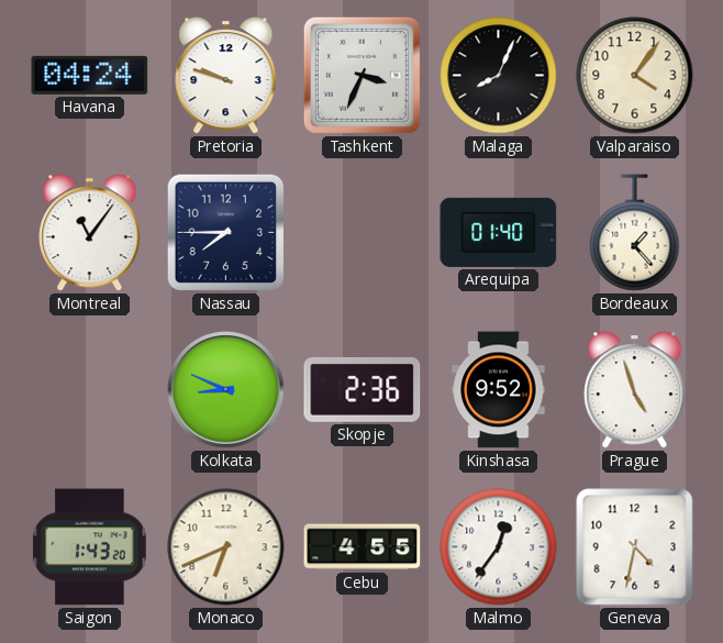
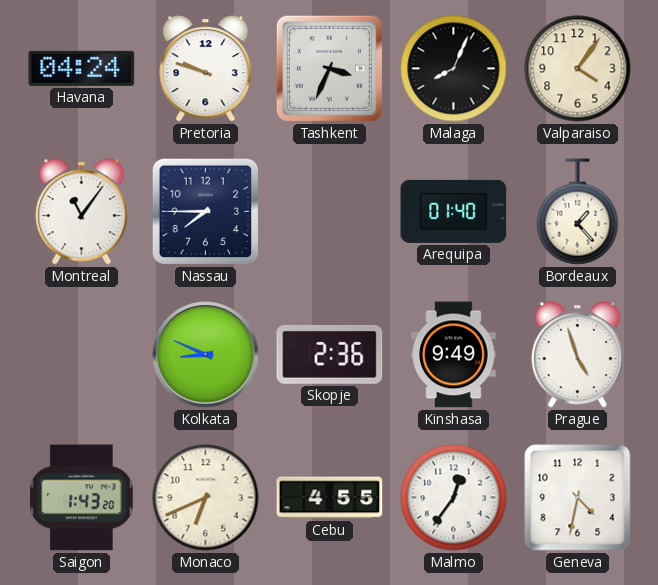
Kinshasa: 9:52 -> 9:49 (454, 355)
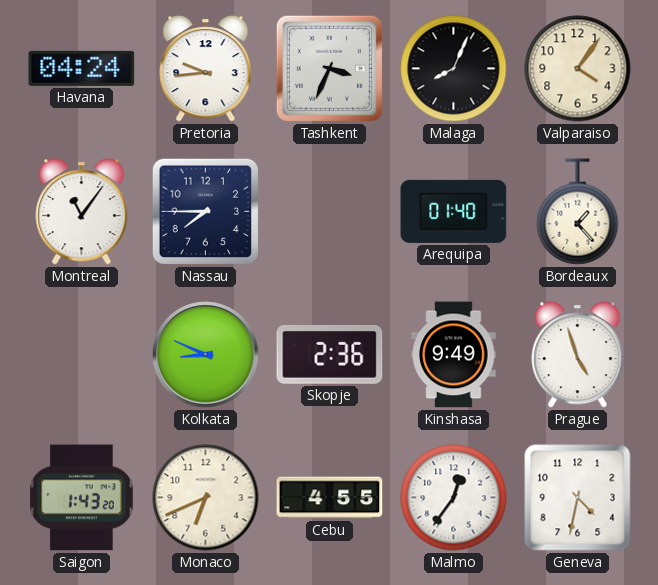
Pretoria: 9:48 -> 9:44 (206, 69)
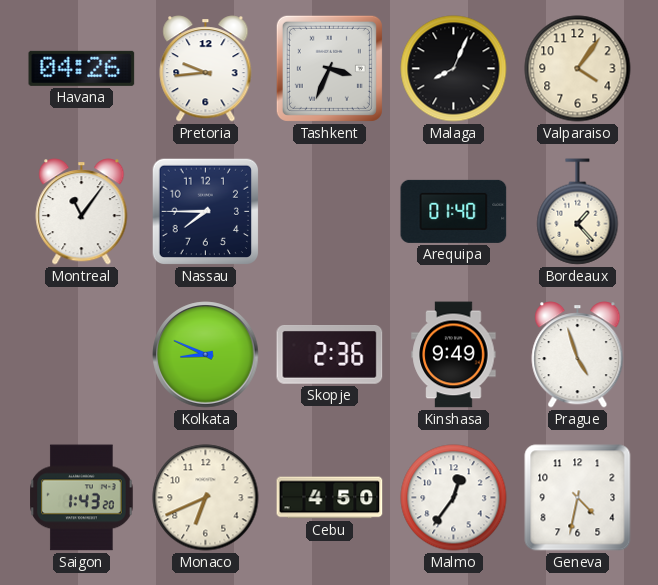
Havana: 04:24 -> 04:26 (82, 68)
Cebu: 4:55 -> 4:50 (330, 498)
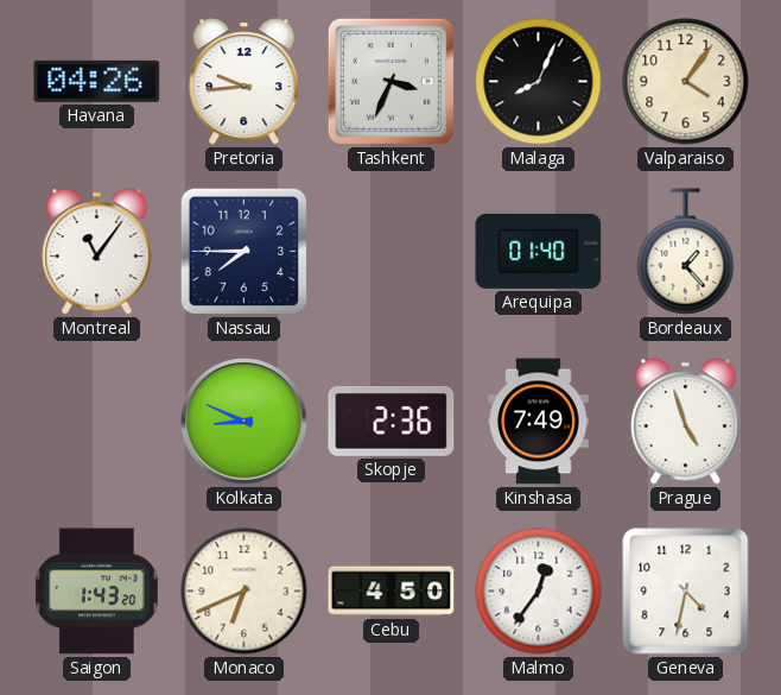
Kinshasa: 9:49 -> 7:49 (539, 422)
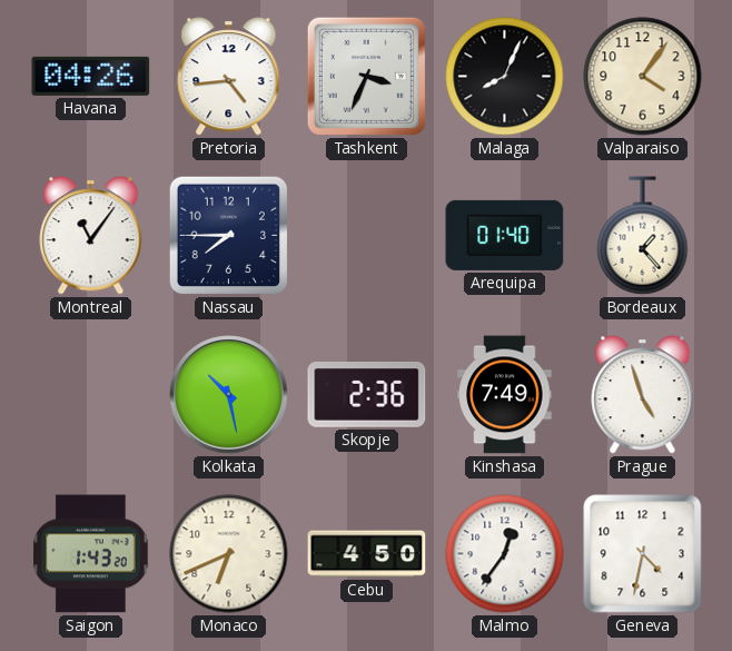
Pretoria: 9:44 -> 4:44 (229, 77)
Kolkata: 8:49 -> 10:28 (229, 395)
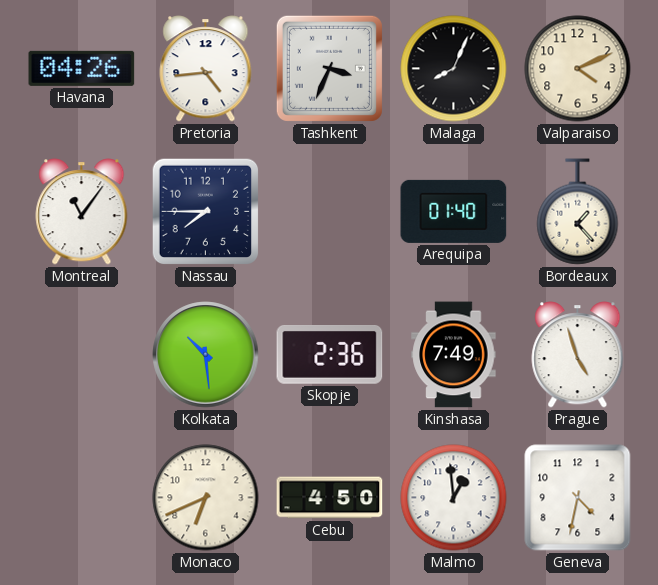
Valparaiso: 4:06 -> 4:11 (578, 69)
Kolkata: 10:28 -> 10:29 (206, 355)
Saigon: 1:43 -> none (91, 554)
Malmo: 12:36 -> 12:59 (454, 498)
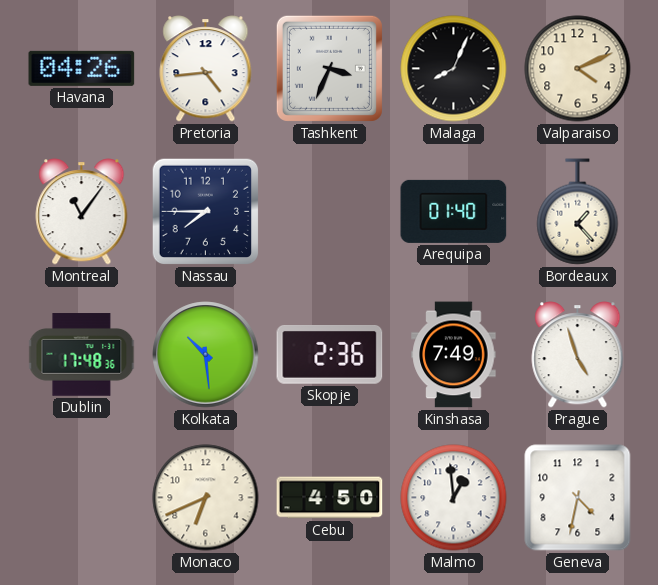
Dublin: none -> 17:48 (82, 355)
